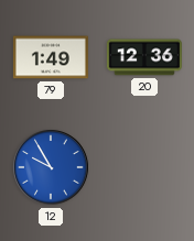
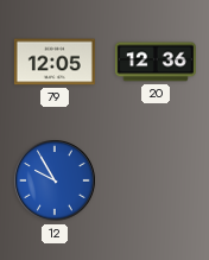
79: 1:49 -> 12:05 (55, 62)
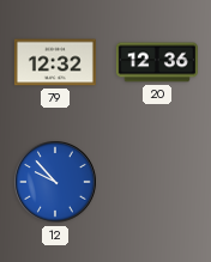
79: 12:05 -> 12:32 (55, 62)
12: 9:55 -> 9:53 (55, 182)
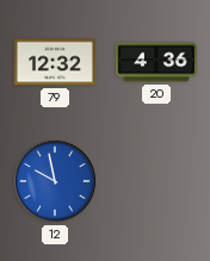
20: 12:36 -> 4:36 (156, 62)
12: 9:53 -> 9:58 (55, 181)
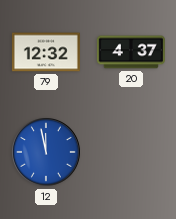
20: 4:36 -> 4:37 (131, 52)
12: 9:58 -> 11:58 (46, 152)
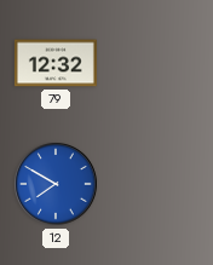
20: 4:37 -> none (131, 52)
12: 11:58 -> 7:50 (56, 184)
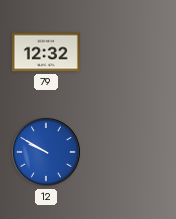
12: 7:50 -> 9:50 (46, 152)
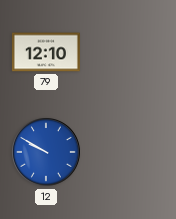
79: 12:32 -> 12:10 (46, 52)
